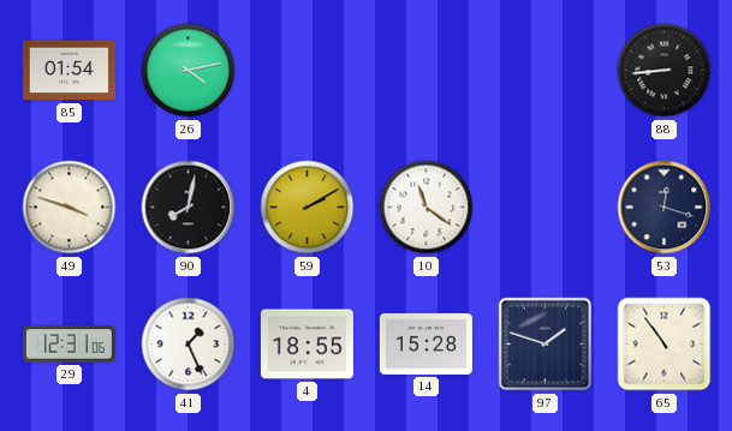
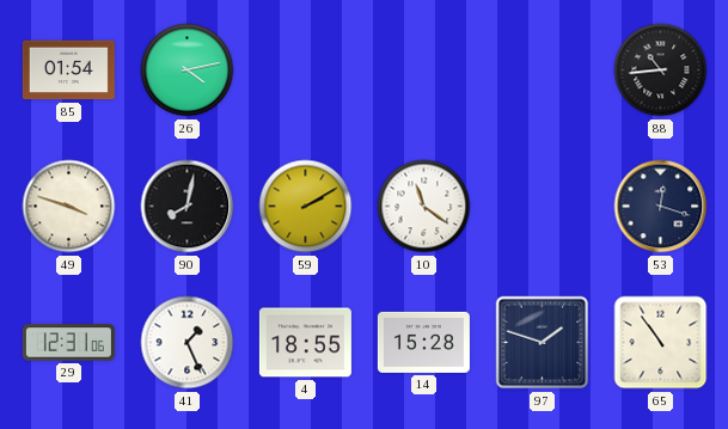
88: 8:44 -> 10:44 (661, 71)
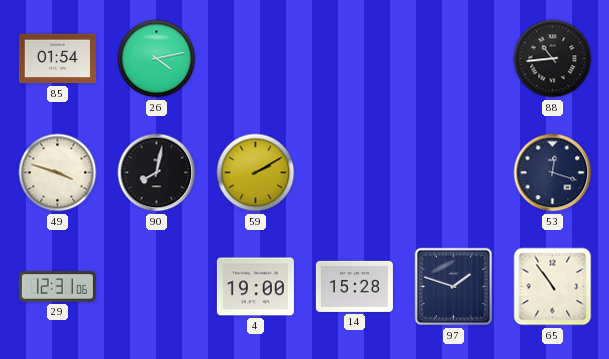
10: 11:21 -> none (424, 207)
41: 1:26 -> none (188, 343)
4: 18:55 -> 19:00 (255, 287)
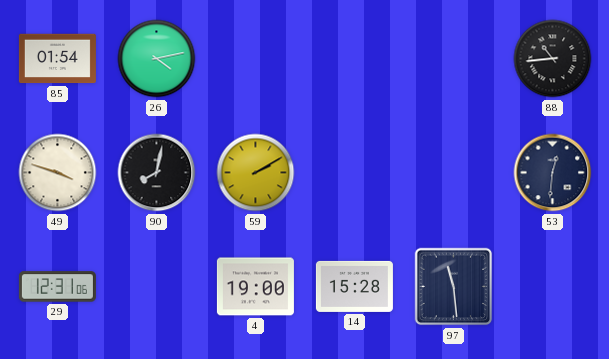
53: 12:18 -> 12:31 (553, 173)
97: 1:48 -> 11:29 (454, 287)
65: 10:54 -> none (553, 287)
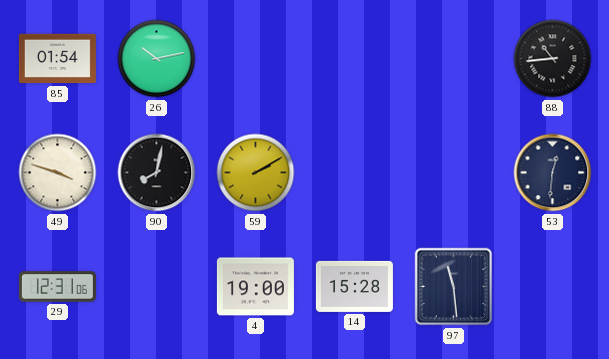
26: 4:13 -> 10:13 (157, 59)
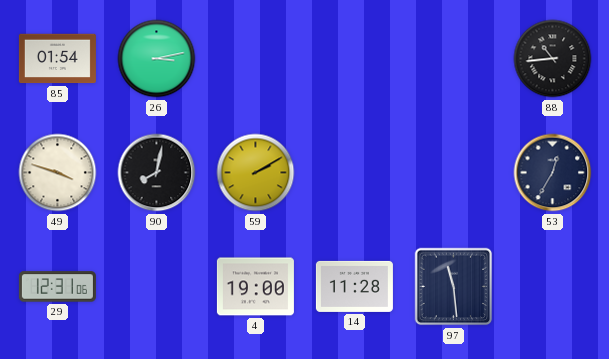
26: 10:13 -> 3:13 (157, 59)
53: 12:31 -> 12:35 (553, 173)
14: 15:28 -> 11:28 (354, 286)
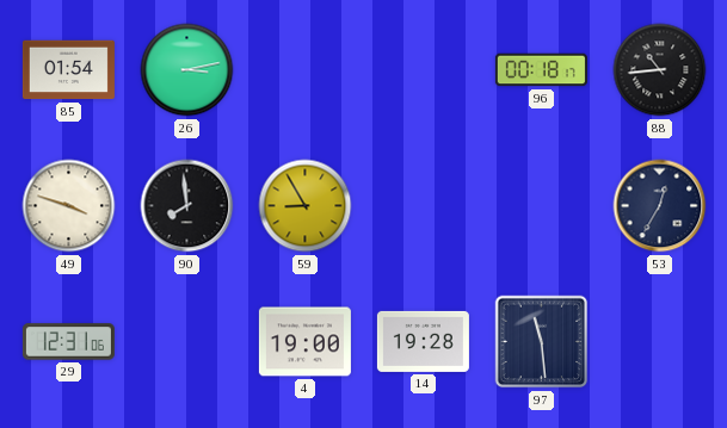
96: none -> 00:18 (541, 70)
90: 8:02 -> 7:59 (187, 206)
59: 2:10 -> 8:55 (306, 206)
14: 11:28 -> 19:28 (423, 341)
